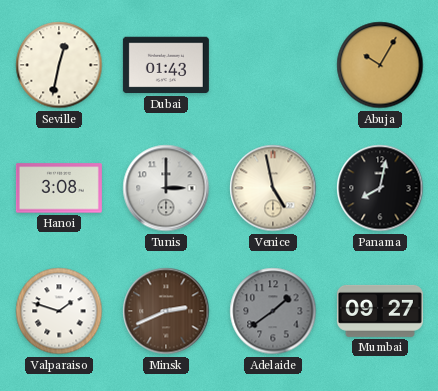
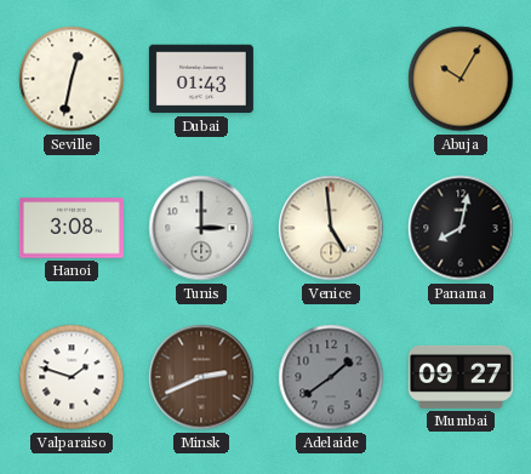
Venice: 4:58 -> 4:59 (331, 228)
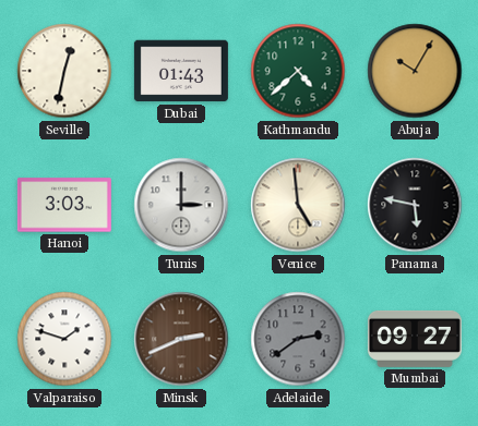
Kathmandu: none -> 4:38 (298, 71)
Hanoi: 3:08 -> 3:03 (64, 205)
Panama: 8:02 -> 5:47 (415, 205)
Adelaide: 1:39 -> 2:39 (298, 339)
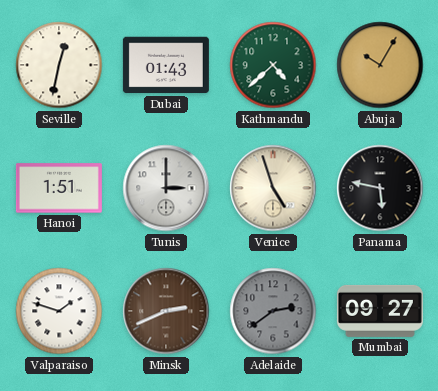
Hanoi: 3:03 -> 1:51 (59, 188)
Venice: 4:59 -> 4:57 (273, 188)
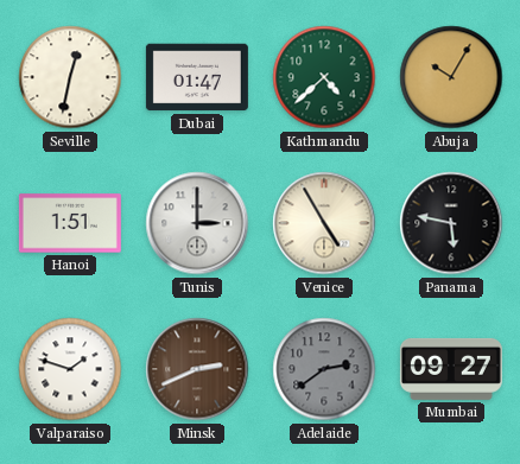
Dubai: 01:43 -> 01:47 (197, 77)
Venice: 4:57 -> 4:55 (324, 223)
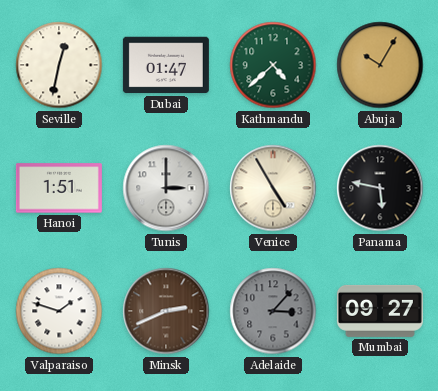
Adelaide: 2:39 -> 3:07 (273, 311)
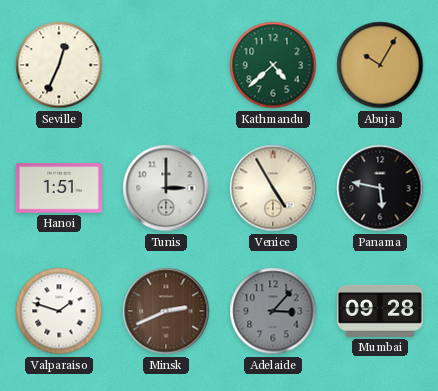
Seville: 12:32 -> 12:34 (59, 65)
Dubai: 01:47 -> none (166, 65)
Mumbai: 09:27 -> 09:28 (380, 311)
